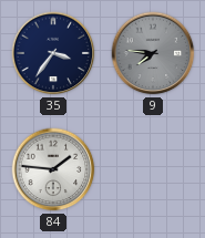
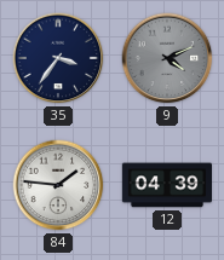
9: 7:46 -> 4:11 (167, 58)
12: none -> 04:39 (166, 185)
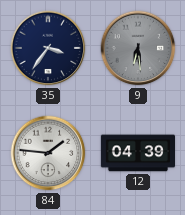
9: 4:11 -> 6:29 (138, 48)
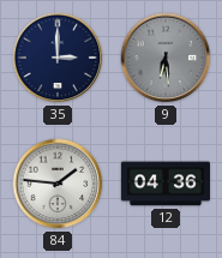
35: 3:36 -> 3:00 (58, 58)
12: 04:39 -> 04:36 (164, 184)
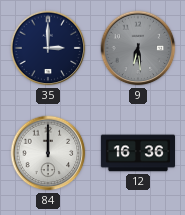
84: 1:46 -> 12:00 (48, 153)
12: 04:36 -> 16:36 (137, 153)
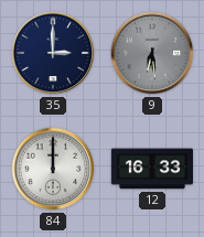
12: 16:36 -> 16:33 (151, 169)
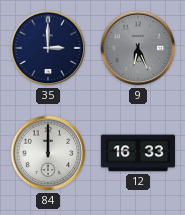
9: 6:29 -> 6:26 (138, 48)
